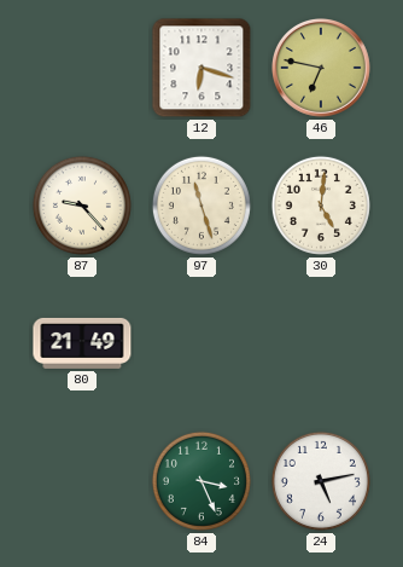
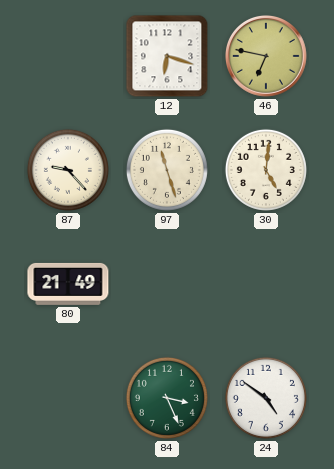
24: 5:13 -> 4:51 (266, 398)
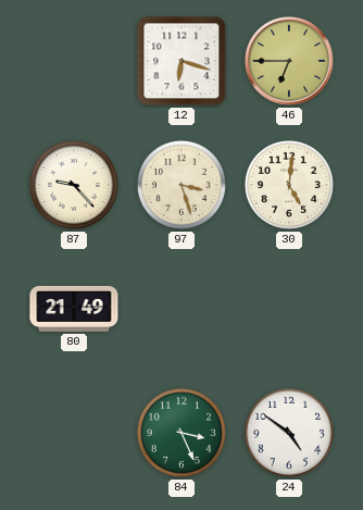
46: 6:47 -> 6:45 (290, 62)
97: 11:27 -> 3:27 (181, 185)
